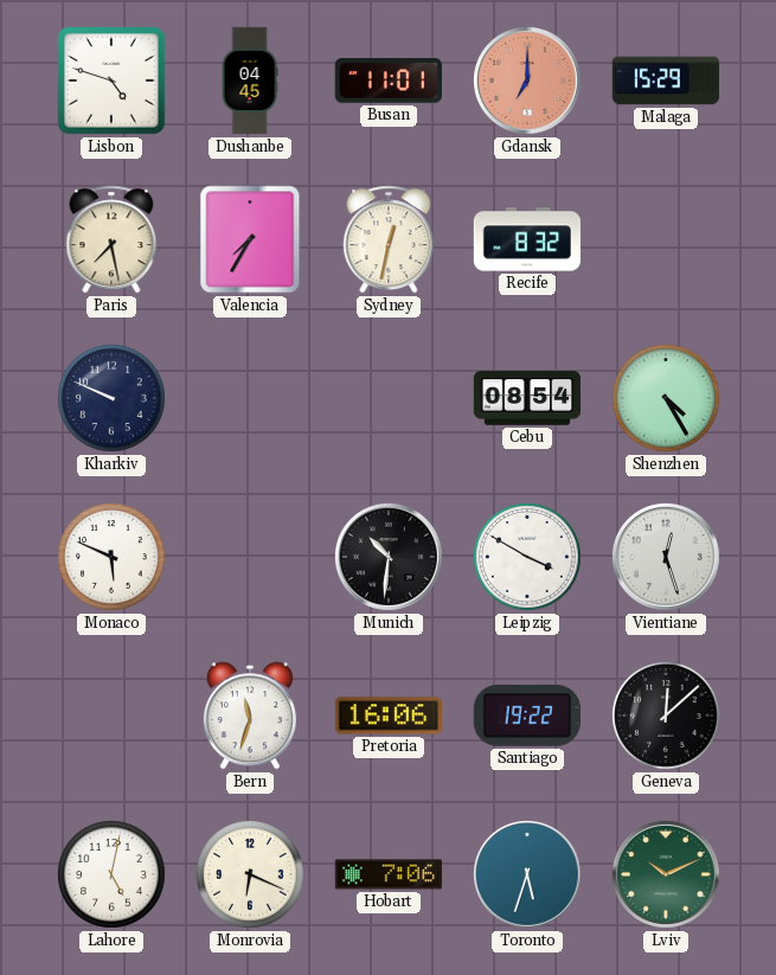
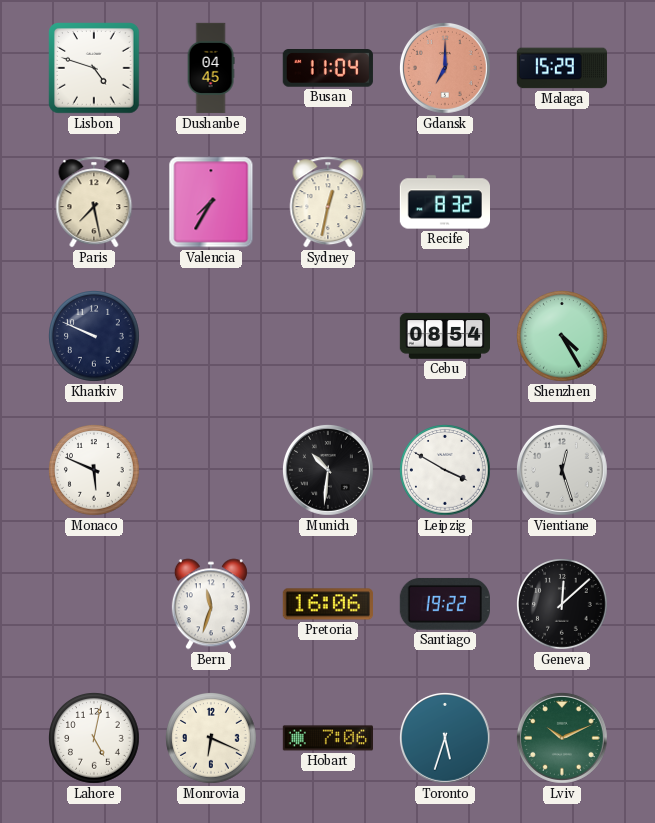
Busan: 11:01 -> 11:04 (328, 69)
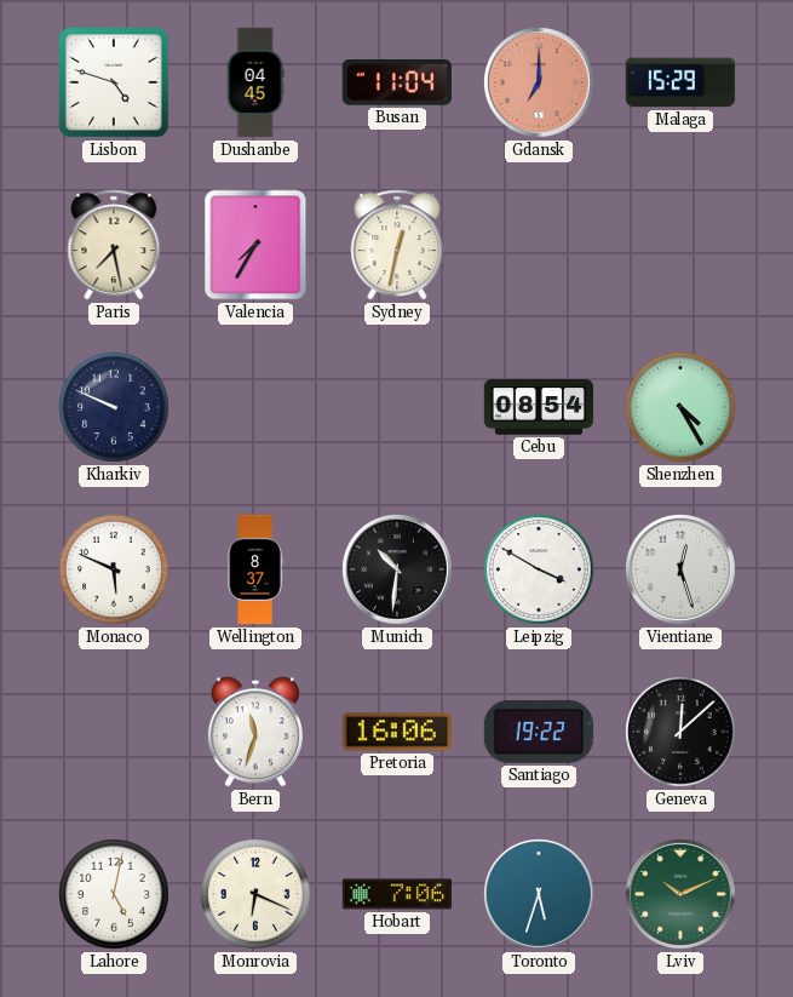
Recife: 8:32 -> none (444, 202)
Wellington: none -> 8:37 (255, 569)
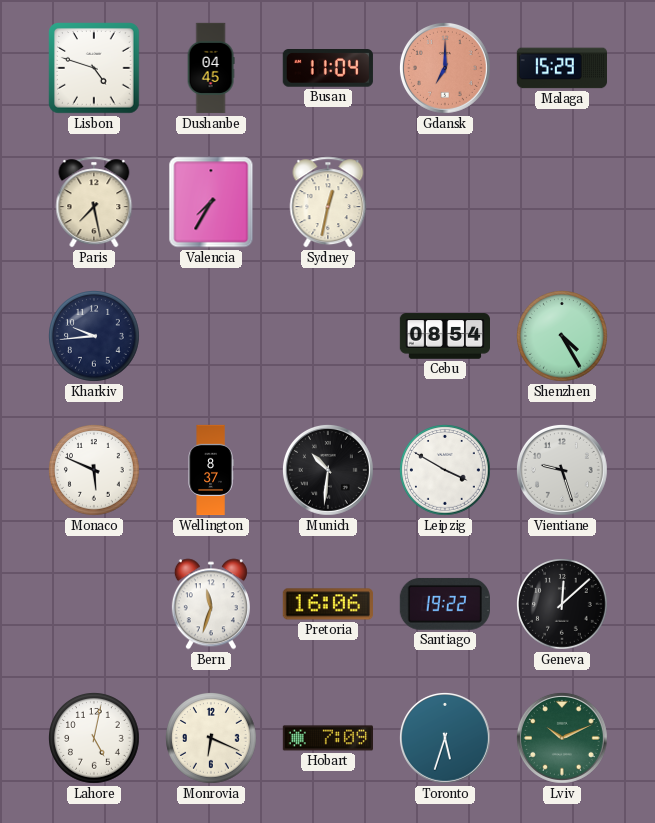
Kharkiv: 9:49 -> 9:44 (95, 337)
Vientiane: 12:27 -> 9:27 (563, 471)
Hobart: 7:06 -> 7:09 (327, 738)
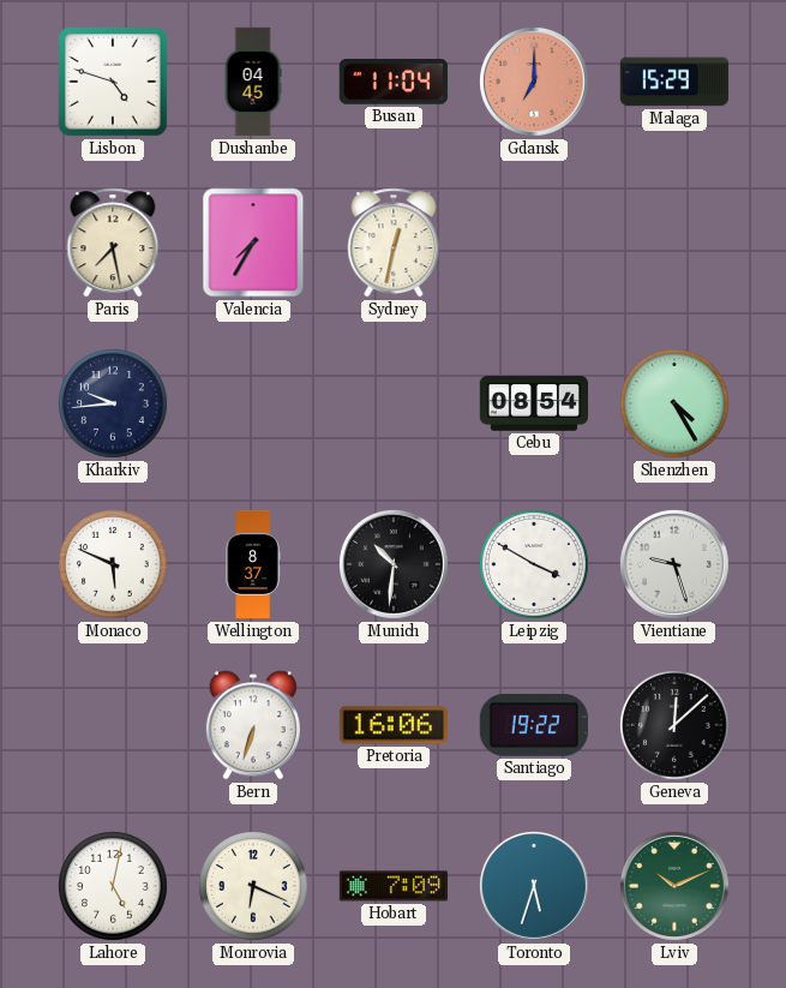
Bern: 11:33 -> 6:33 (253, 725)
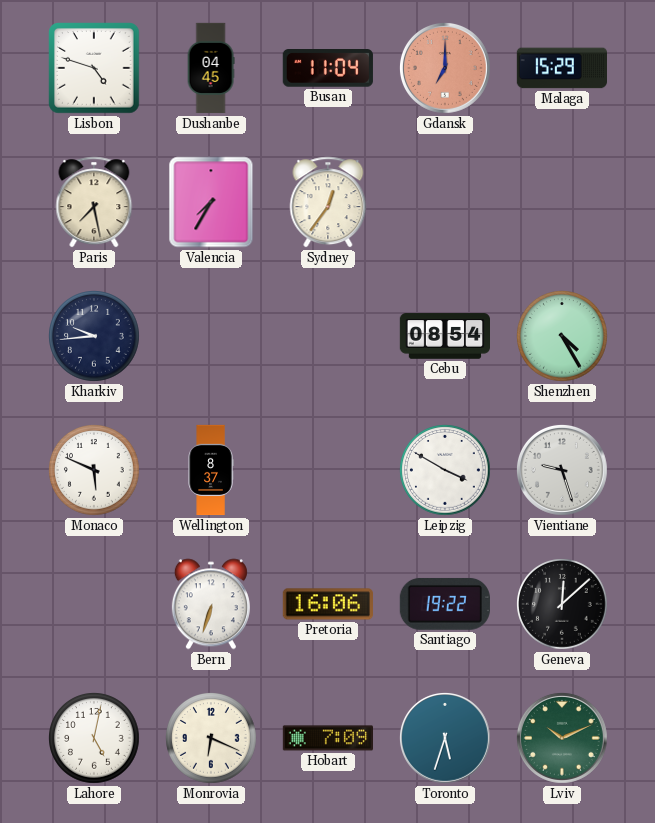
Sydney: 12:32 -> 12:36 (328, 202)
Munich: 10:31 -> none (395, 565)
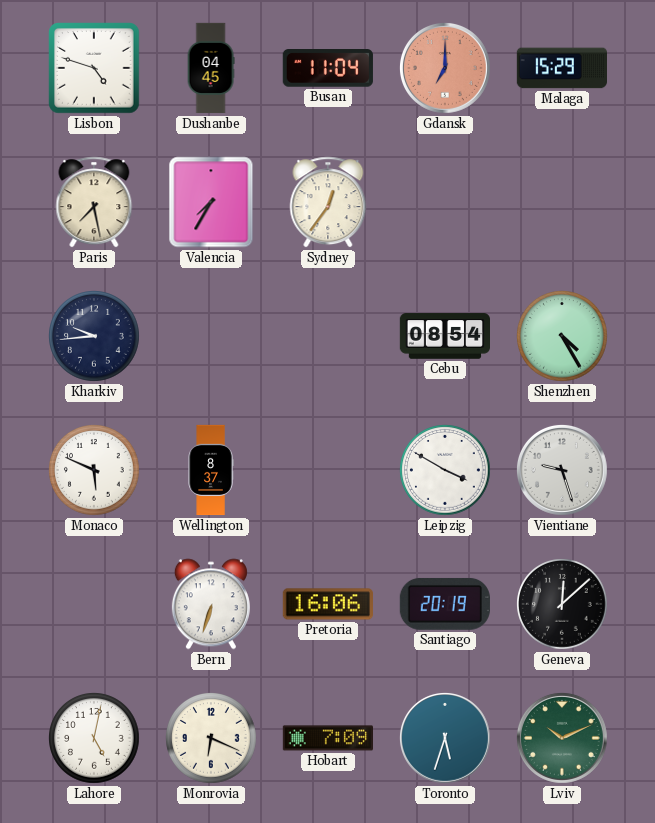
Santiago: 19:22 -> 20:19 (445, 604)
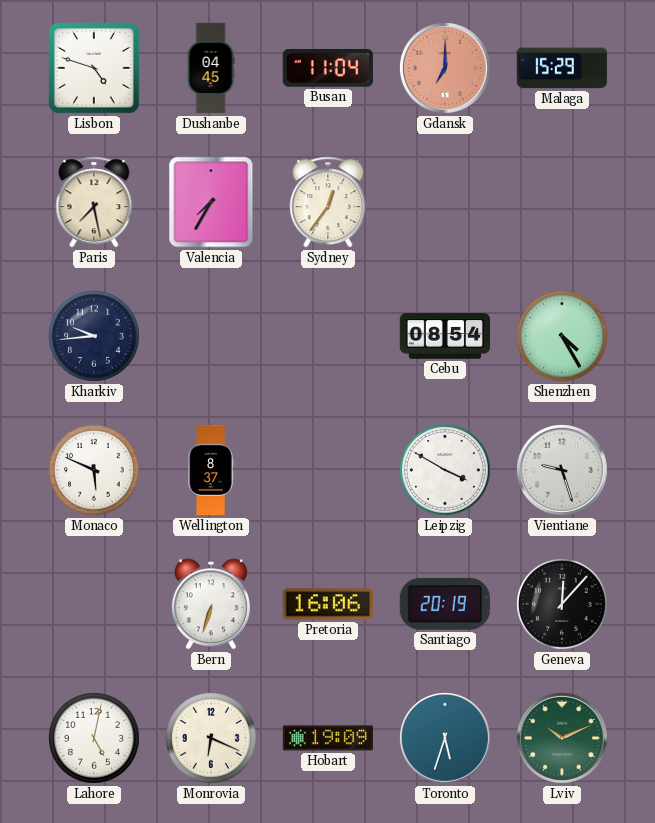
Geneva: 12:08 -> 12:07 (563, 605)
Hobart: 7:09 -> 19:09 (327, 738)
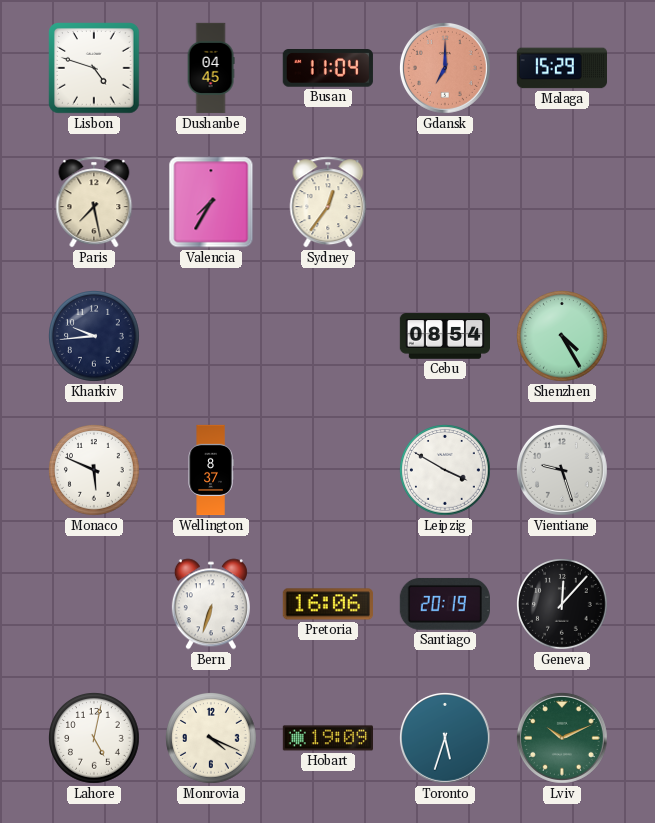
Monrovia: 6:19 -> 4:19 (212, 739)
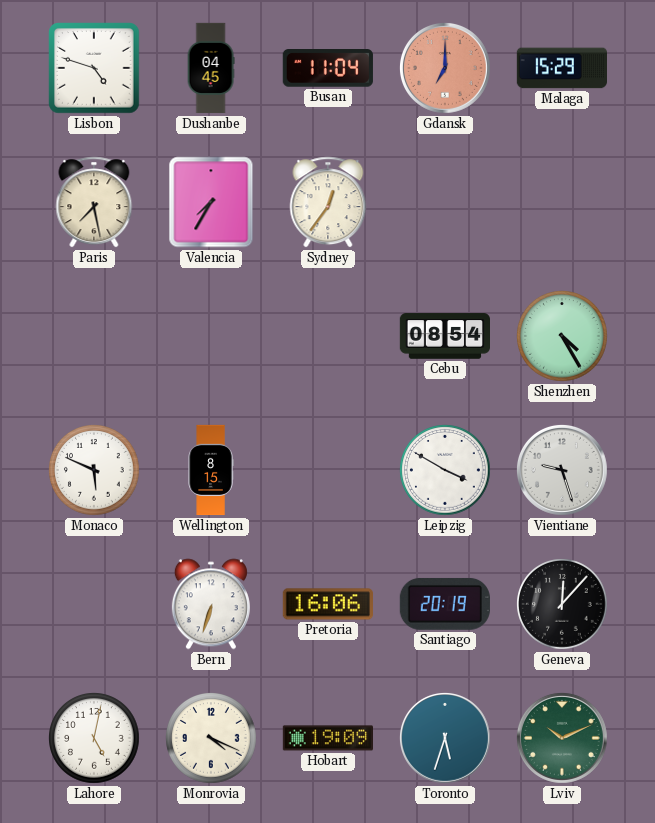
Kharkiv: 9:44 -> none (95, 337)
Wellington: 8:37 -> 8:15 (211, 470)
